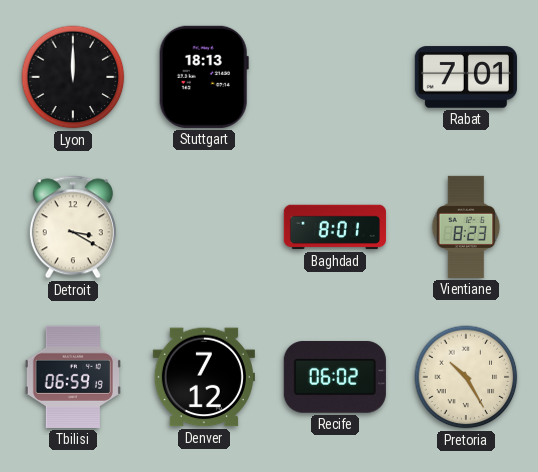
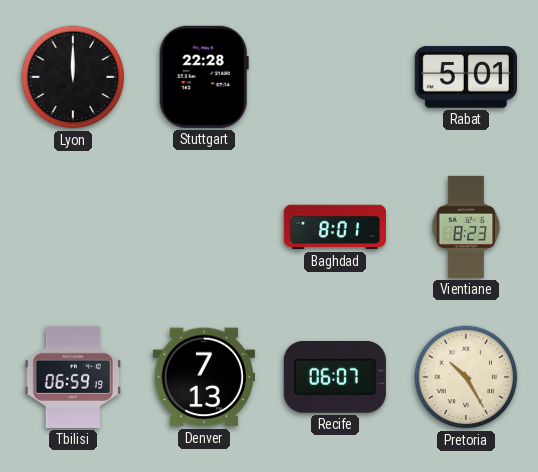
Stuttgart: 18:13 -> 22:28 (204, 77)
Rabat: 7:01 -> 5:01 (466, 77)
Detroit: 3:20 -> none (73, 227)
Denver: 7:12 -> 7:13 (204, 377)
Recife: 06:02 -> 06:07 (335, 377)
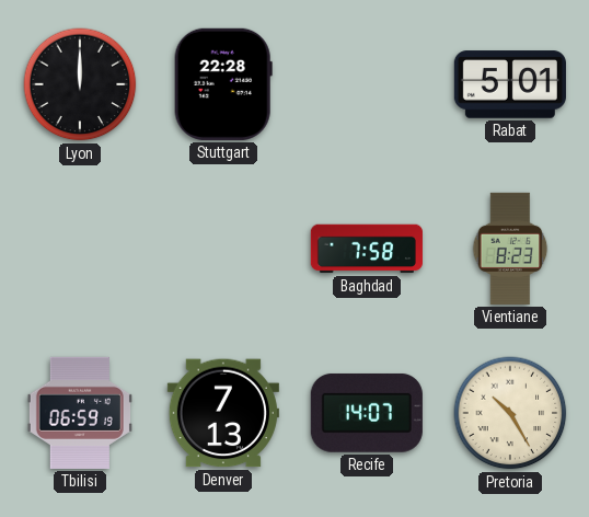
Baghdad: 8:01 -> 7:58 (367, 249)
Recife: 06:07 -> 14:07 (367, 413)
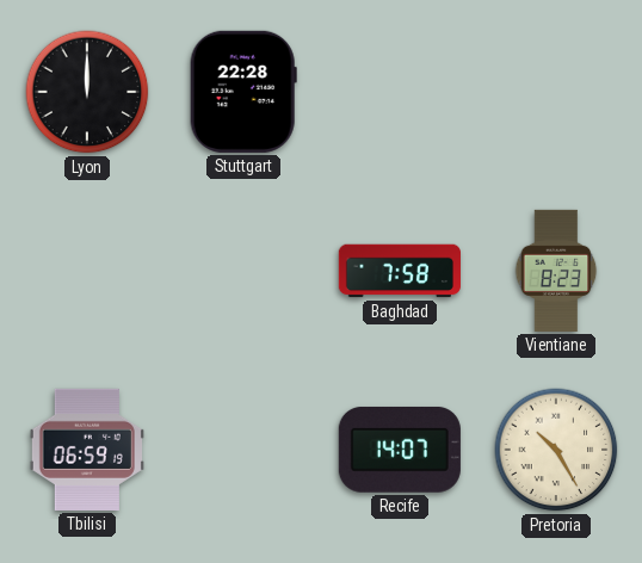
Rabat: 5:01 -> none (510, 84)
Denver: 7:13 -> none (223, 413)
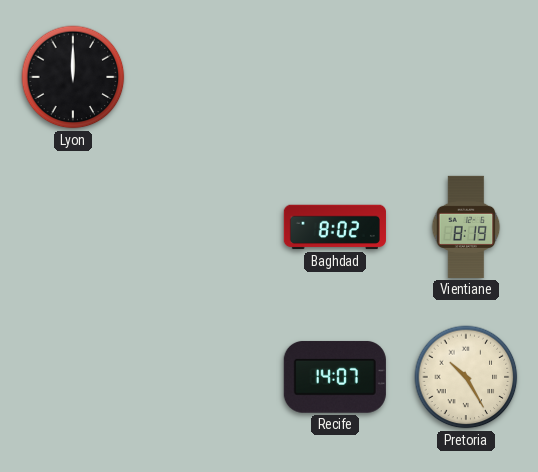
Stuttgart: 22:28 -> none (243, 92)
Baghdad: 7:58 -> 8:02 (335, 227)
Vientiane: 8:23 -> 8:19 (466, 227)
Tbilisi: 06:59 -> none (87, 450)
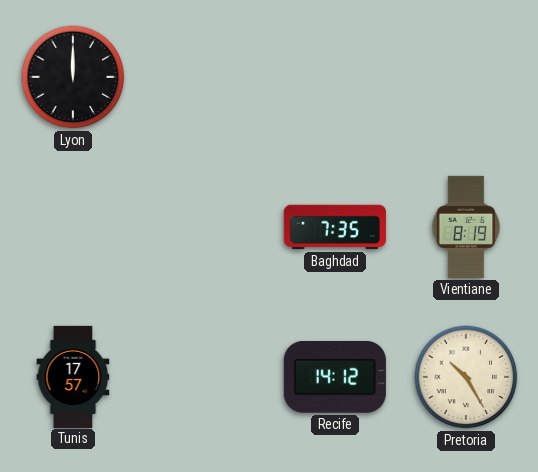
Baghdad: 8:02 -> 7:35 (335, 227)
Tunis: none -> 17:57 (73, 376)
Recife: 14:07 -> 14:12 (335, 377)
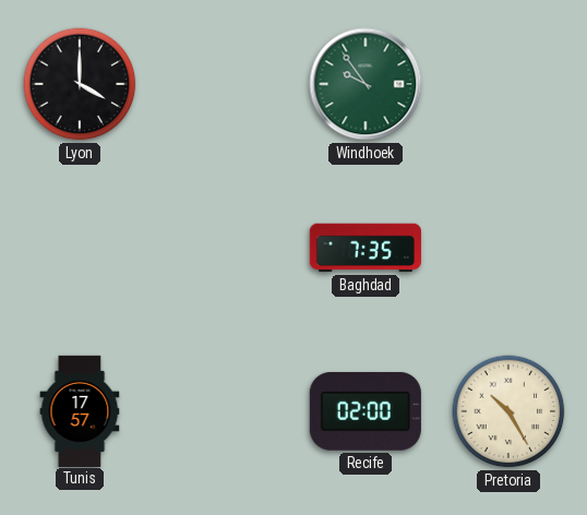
Lyon: 12:00 -> 4:00 (80, 84)
Windhoek: none -> 9:54 (366, 84)
Vientiane: 8:19 -> none (466, 227)
Recife: 14:12 -> 02:00 (366, 411)
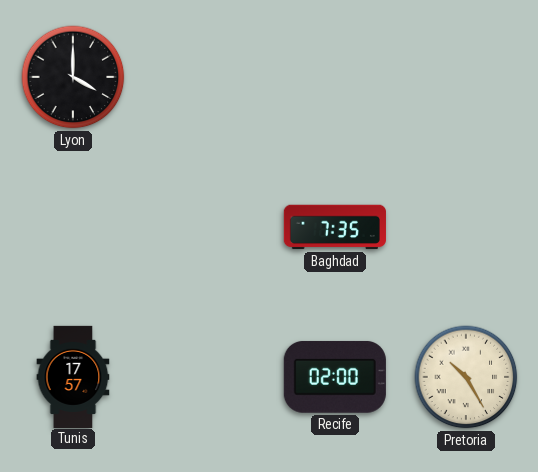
Windhoek: 9:54 -> none (366, 84)
